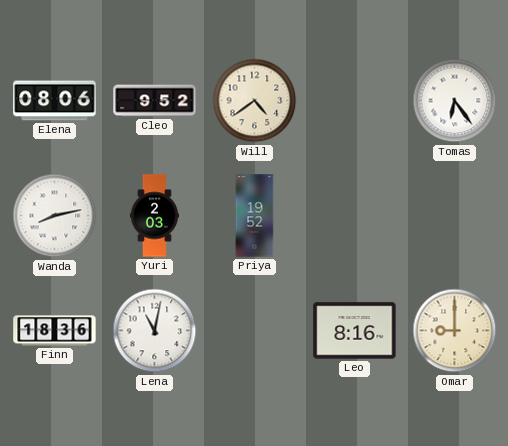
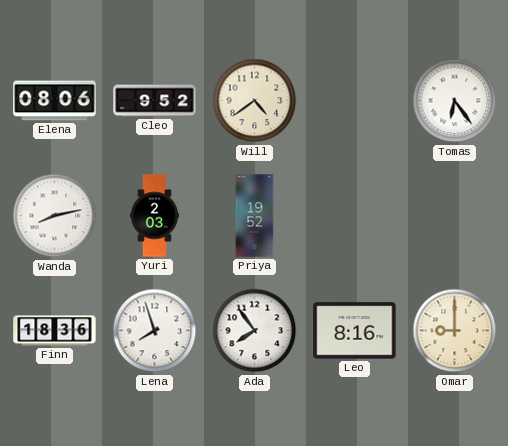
Lena: 11:02 -> 7:57 (155, 331)
Ada: none -> 7:54 (255, 331)
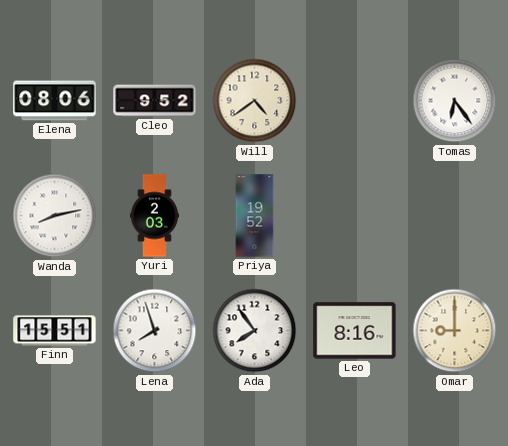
Finn: 18:36 -> 15:51 (55, 331)
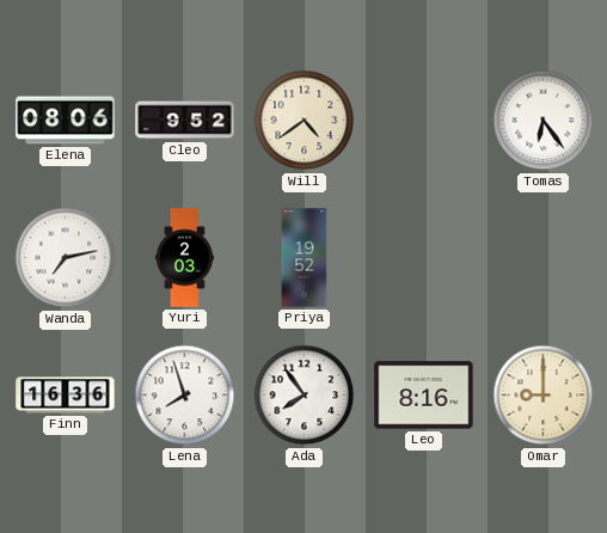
Wanda: 8:13 -> 7:13 (66, 258)
Finn: 15:51 -> 16:36 (66, 396)
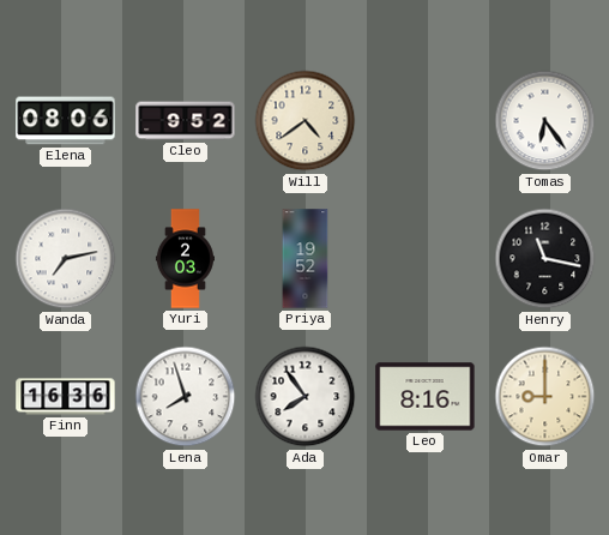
Henry: none -> 11:17 (545, 259)
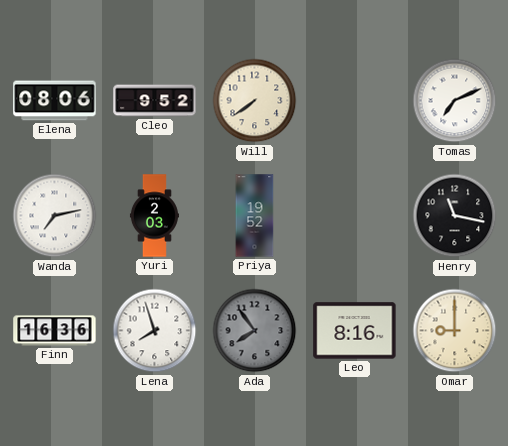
Will: 4:39 -> 7:39 (255, 101)
Tomas: 6:24 -> 7:11 (455, 101)
Ada dial: white -> grey (255, 331)
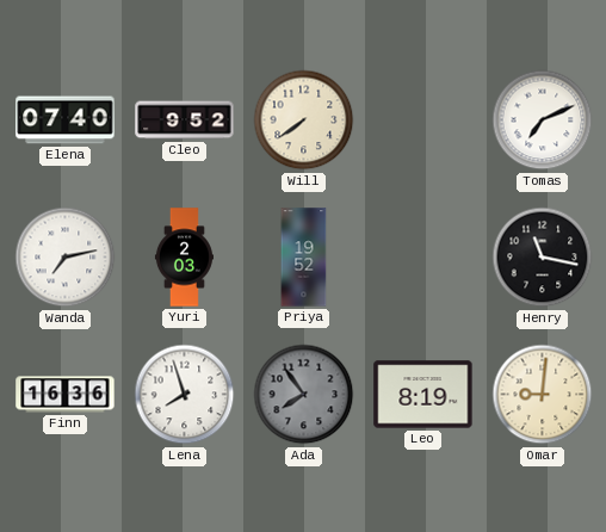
Elena: 08:06 -> 07:40 (66, 120)
Leo: 8:16 -> 8:19 (423, 395)
Omar: 9:00 -> 9:01 (543, 395)
